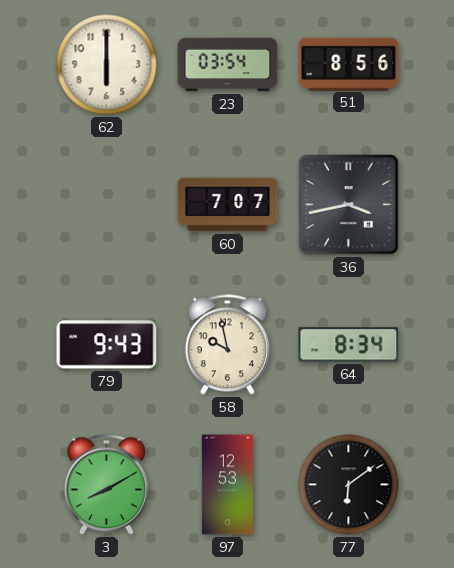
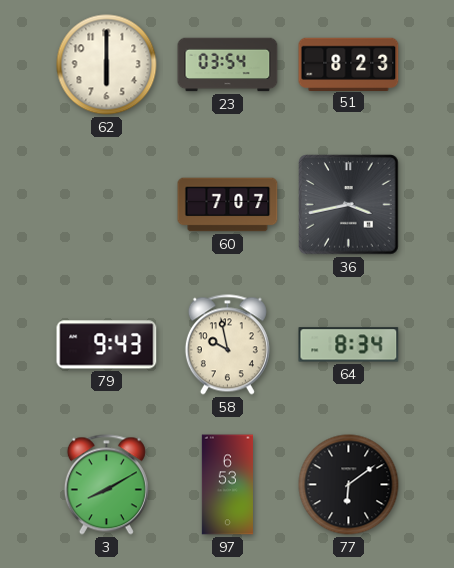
51: 8:56 -> 8:23 (349, 64)
97: 12:53 -> 6:53 (227, 485)
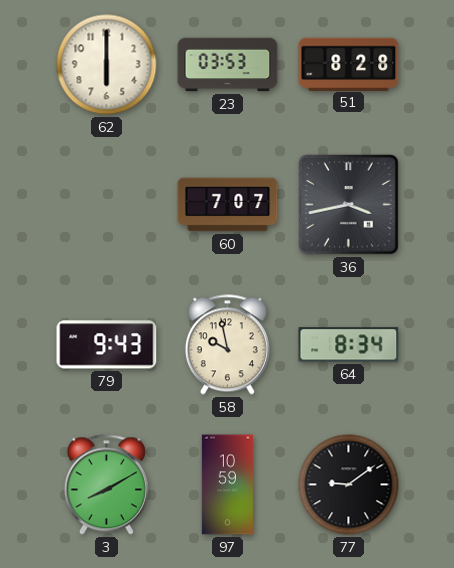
23: 03:54 -> 03:53 (228, 65)
51: 8:23 -> 8:28 (349, 64)
97: 6:53 -> 10:59 (227, 485)
77: 6:09 -> 9:09 (349, 485)
